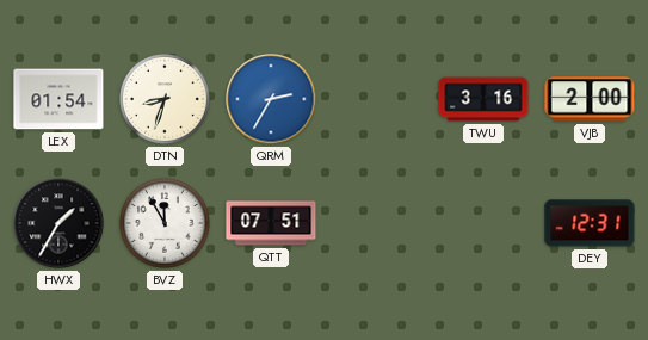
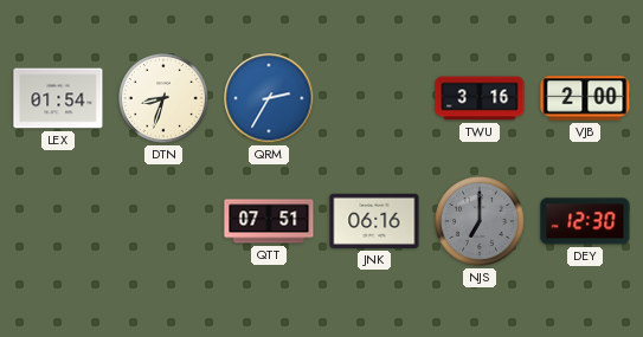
HWX: 1:35 -> none (58, 223)
BVZ: 11:55 -> none (166, 224)
JNK: none -> 06:16 (374, 221)
NJS: none -> 7:00 (481, 222)
DEY: 12:31 -> 12:30 (585, 221)
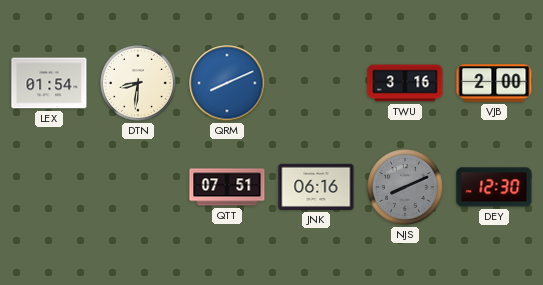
DTN: 8:33 -> 8:31 (139, 84)
QRM: 2:35 -> 8:11 (227, 83)
NJS: 7:00 -> 8:11 (406, 188)
